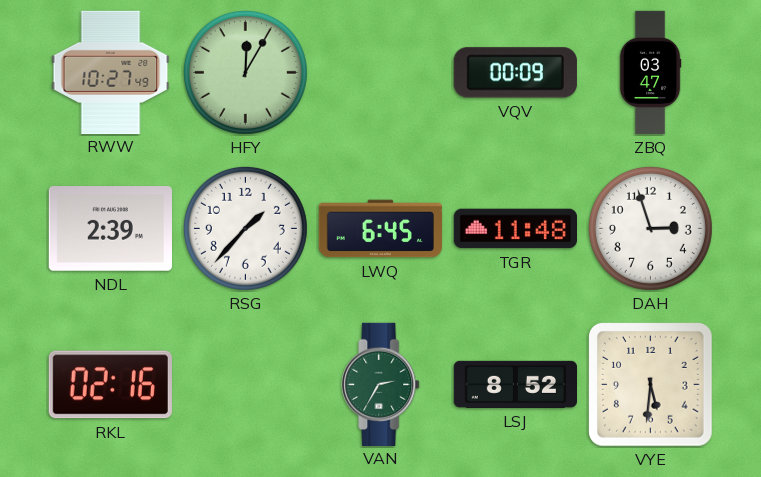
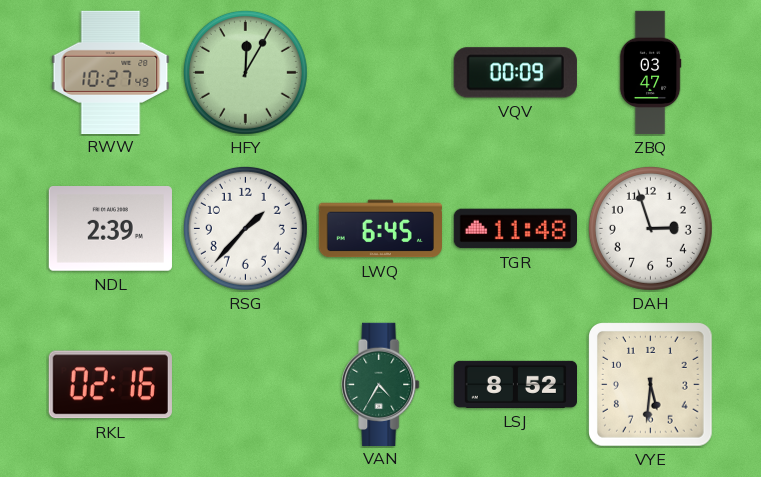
VAN: 2:35 -> 4:35 (381, 384)
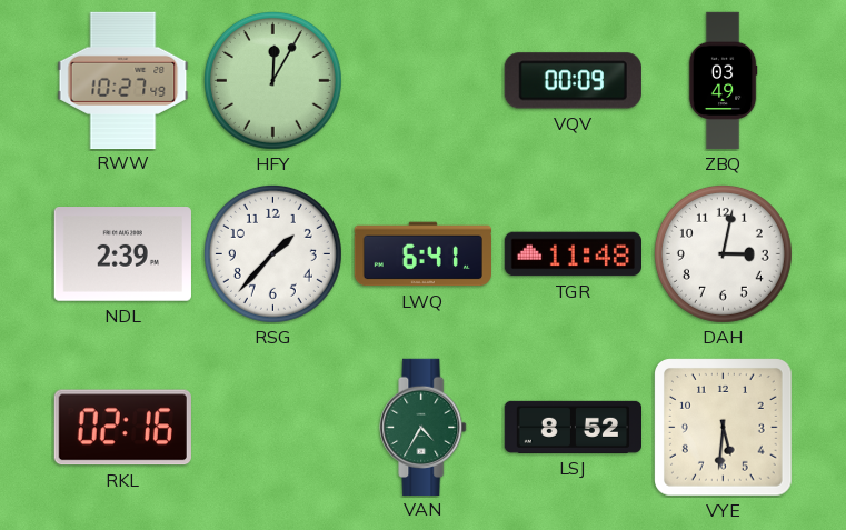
ZBQ: 03:47 -> 03:49 (723, 81)
LWQ: 6:45 -> 6:41 (422, 254)
DAH: 2:57 -> 3:02 (723, 253)
